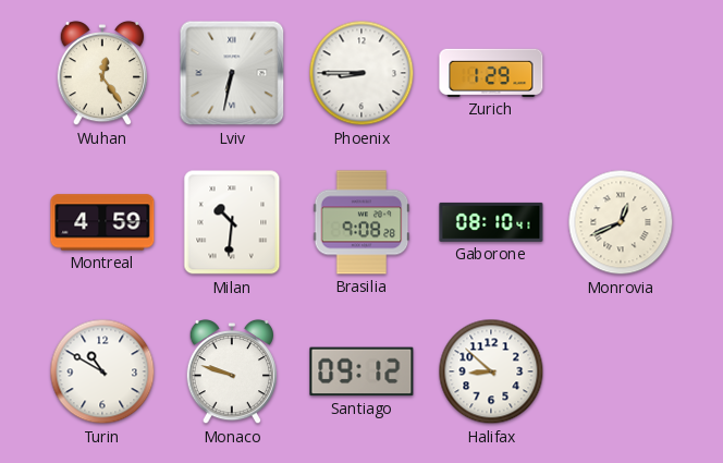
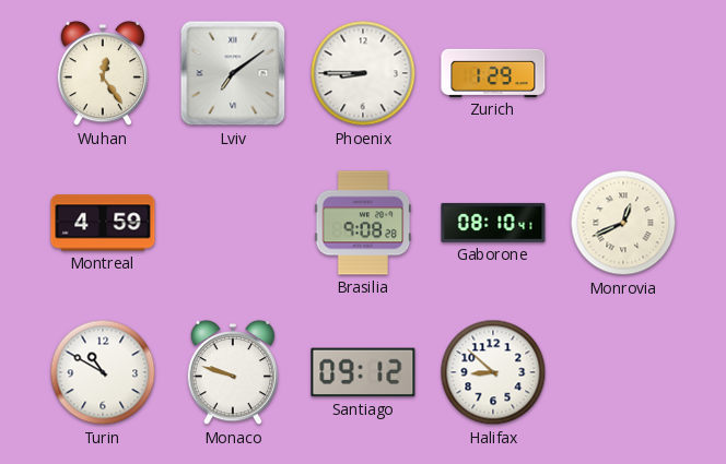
Lviv: 6:32 -> 7:09 (233, 73)
Milan: 10:31 -> none (232, 222)
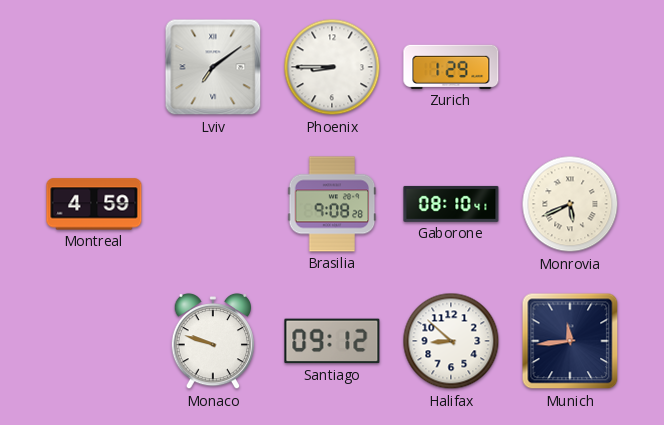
Wuhan: 12:24 -> none (102, 73)
Monrovia: 12:41 -> 5:41 (570, 204)
Turin: 10:50 -> none (103, 372)
Munich: none -> 11:44 (570, 341)
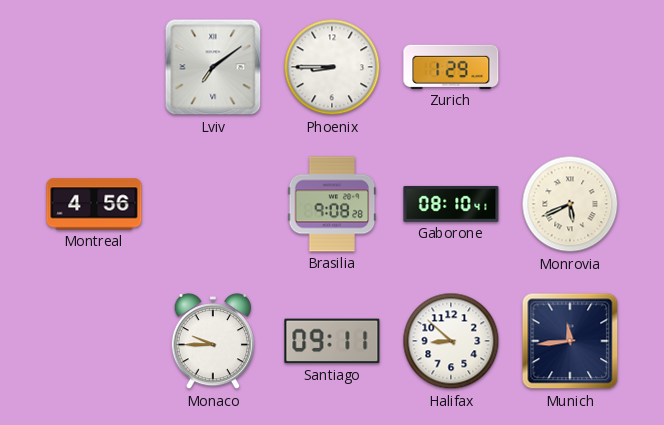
Montreal: 4:59 -> 4:56 (94, 204)
Monaco: 9:48 -> 9:45 (212, 341)
Santiago: 09:12 -> 09:11 (332, 341)
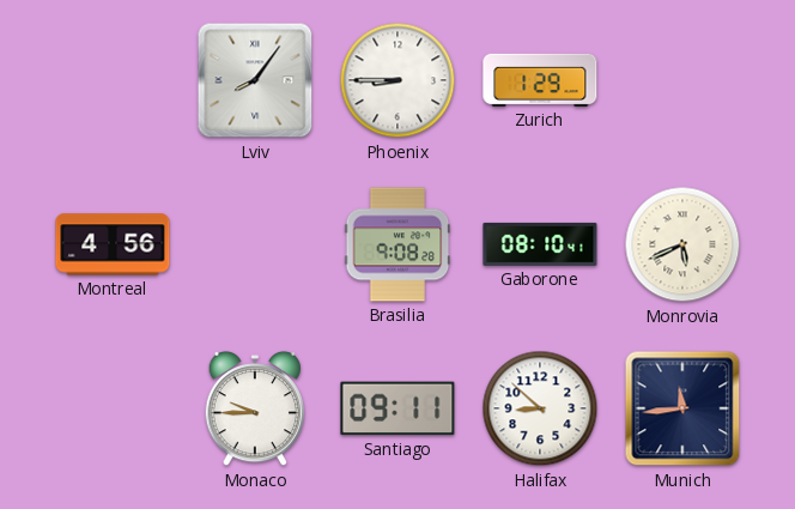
Lviv: 7:09 -> 8:06 (255, 80)
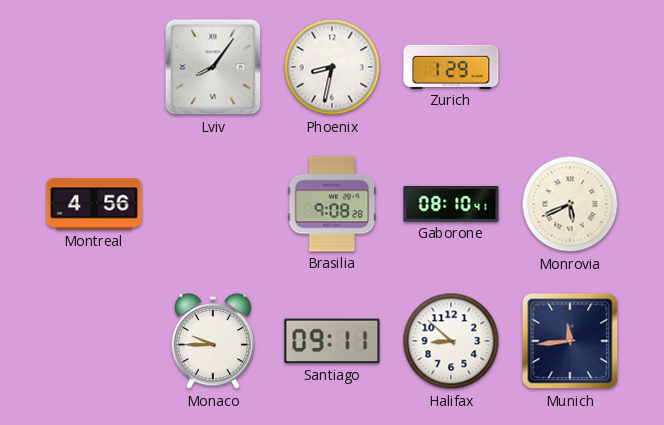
Phoenix: 8:45 -> 8:32 (332, 67)
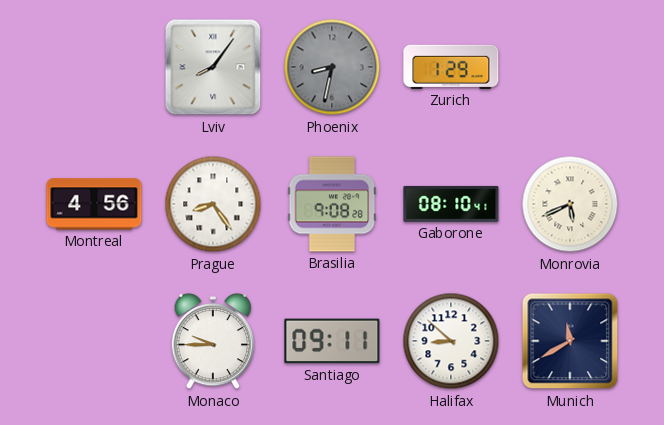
Phoenix dial: white -> grey (332, 67)
Prague: none -> 8:24 (213, 204)
Munich: 11:44 -> 11:40 (570, 341)
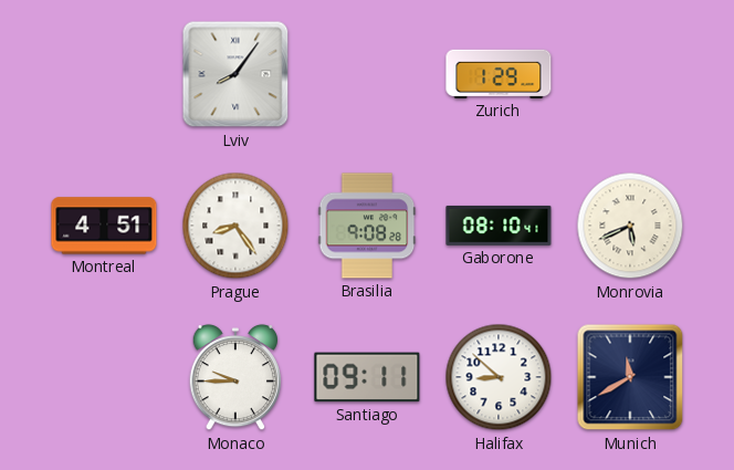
Phoenix: 8:32 -> none (332, 67)
Montreal: 4:56 -> 4:51 (104, 226)
